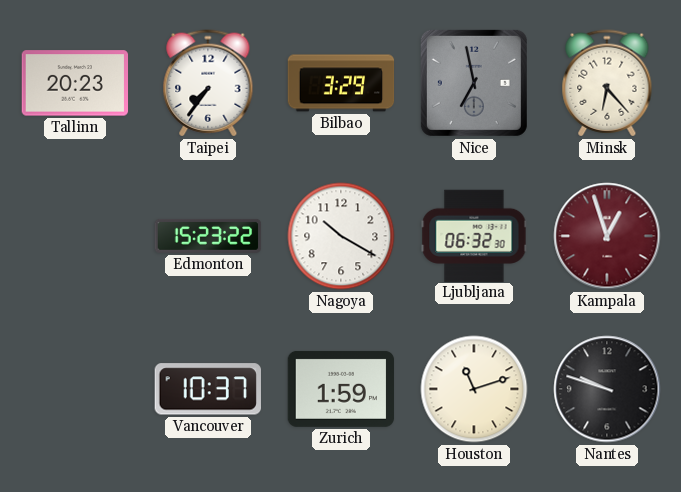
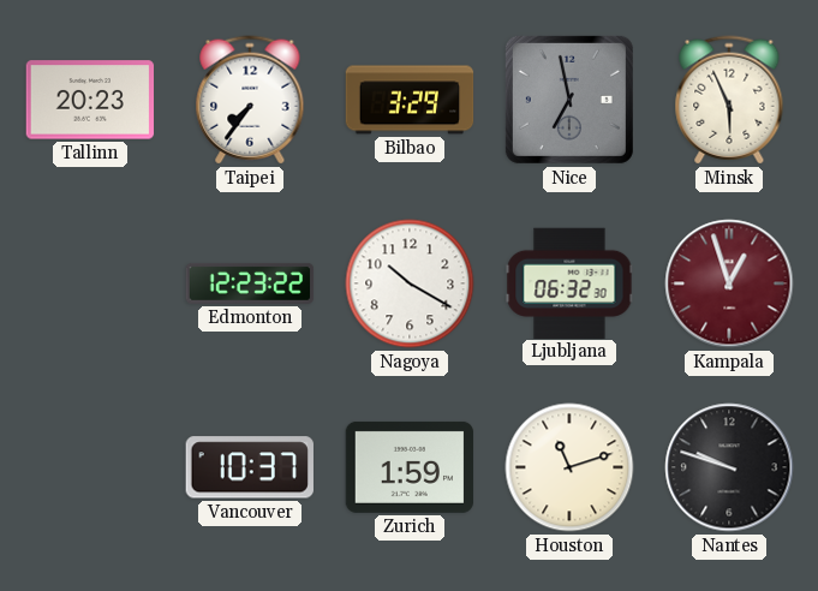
Minsk: 6:23 -> 5:56 (729, 100)
Edmonton: 15:23 -> 12:23 (250, 283)
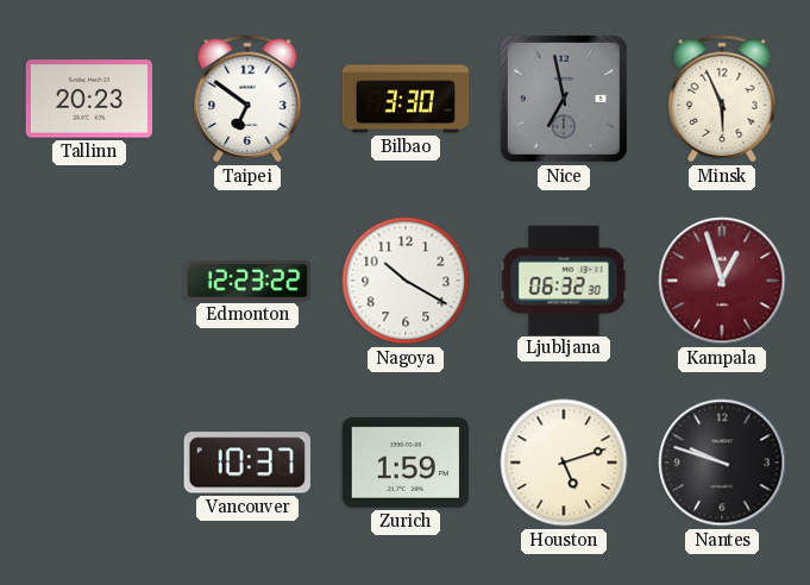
Taipei: 7:36 -> 6:51 (247, 99)
Bilbao: 3:29 -> 3:30 (406, 99)
Houston: 11:12 -> 5:12 (564, 463)
